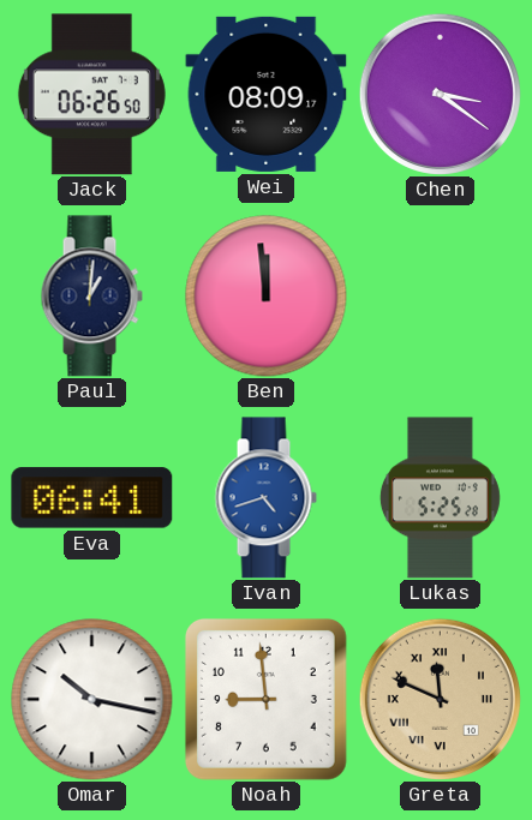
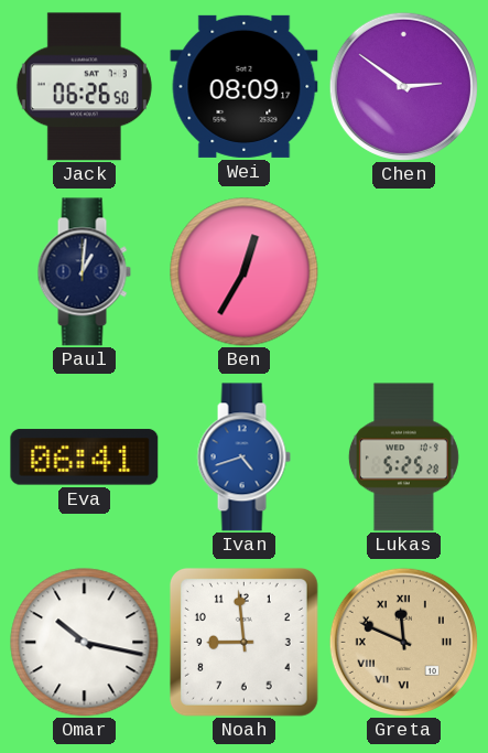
Chen: 3:21 -> 2:51 (403, 86)
Ben: 11:59 -> 12:35 (245, 272)
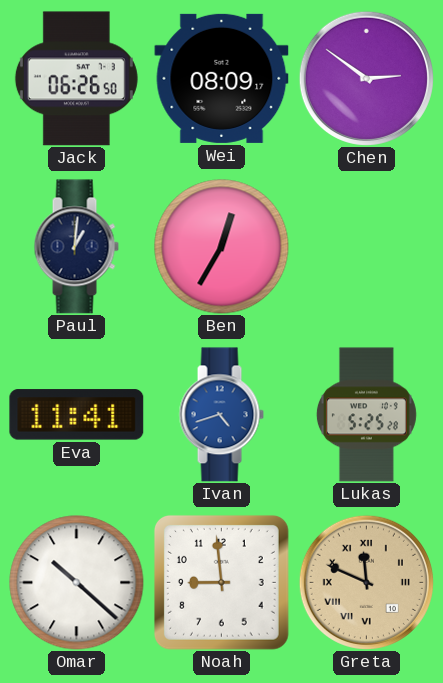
Eva: 06:41 -> 11:41 (77, 415)
Omar: 10:17 -> 10:22 (77, 583)
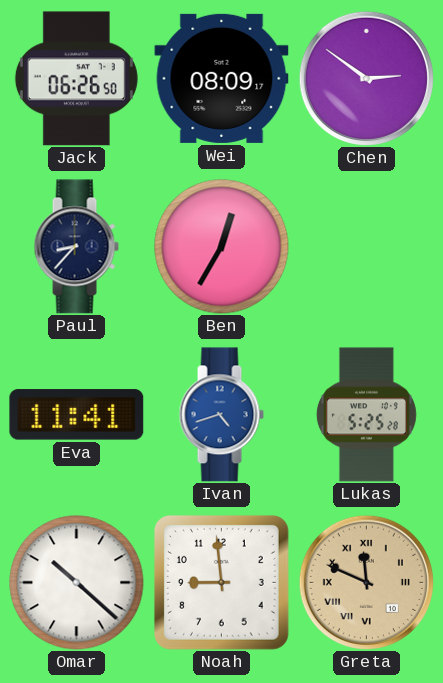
Paul: 1:01 -> 8:37 (76, 247)
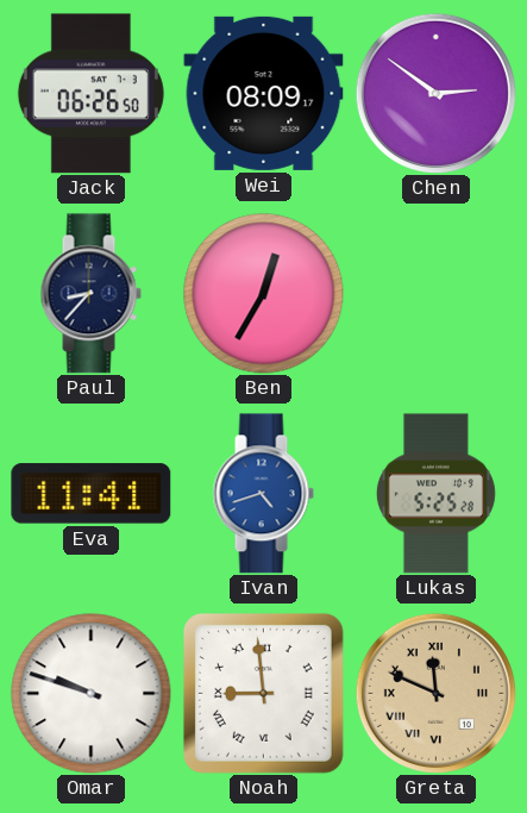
Omar: 10:22 -> 9:48 (92, 694)
Noah numerals: Arabic -> Roman (263, 693)
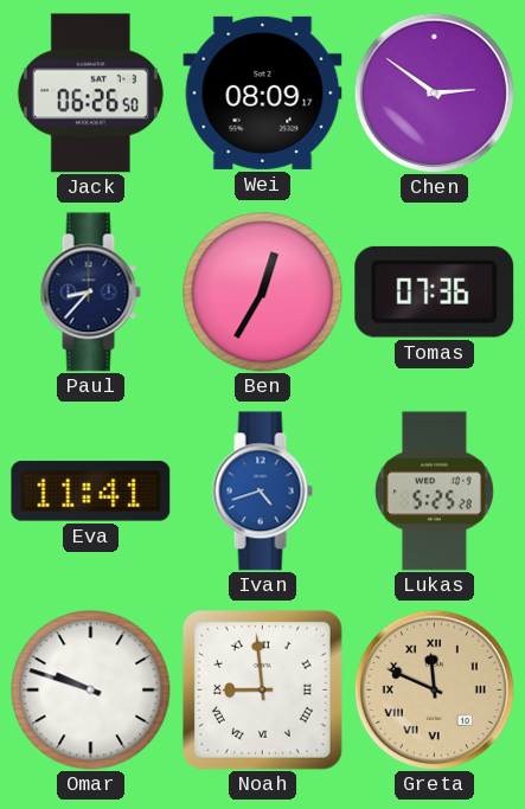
Tomas: none -> 07:36 (435, 291)
